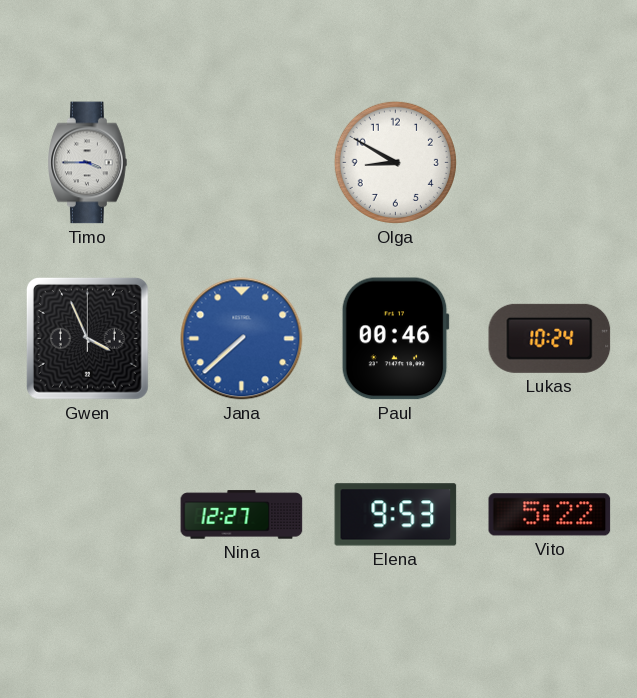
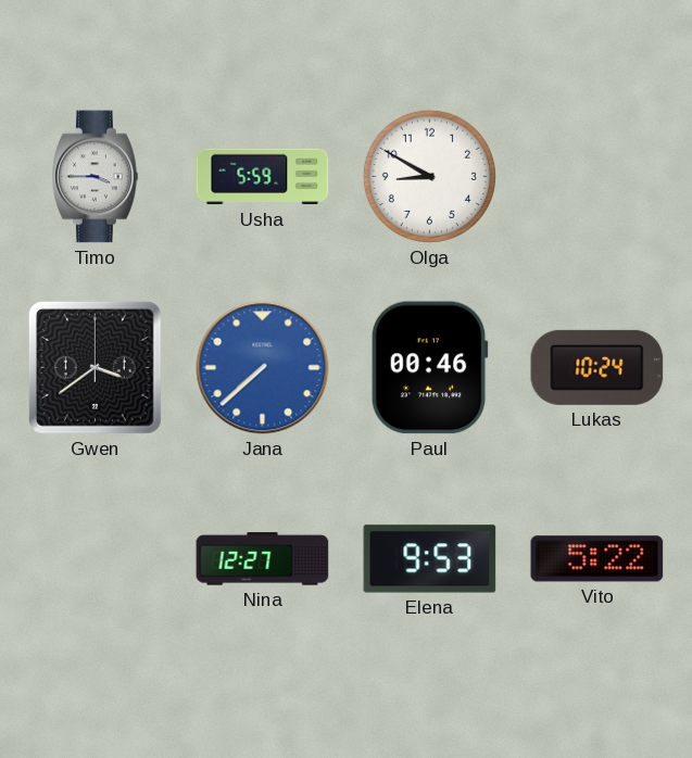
Usha: none -> 5:59 (263, 177)
Gwen: 3:56 -> 3:39 (95, 367)
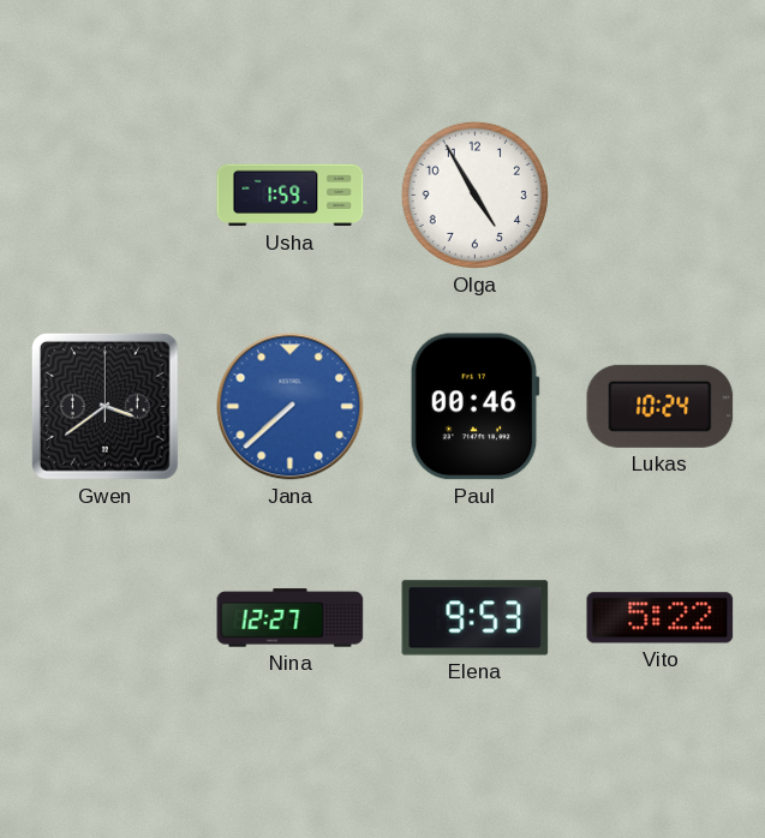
Timo: 3:45 -> none (96, 177)
Usha: 5:59 -> 1:59 (291, 196)
Olga: 8:50 -> 4:55 (474, 194)
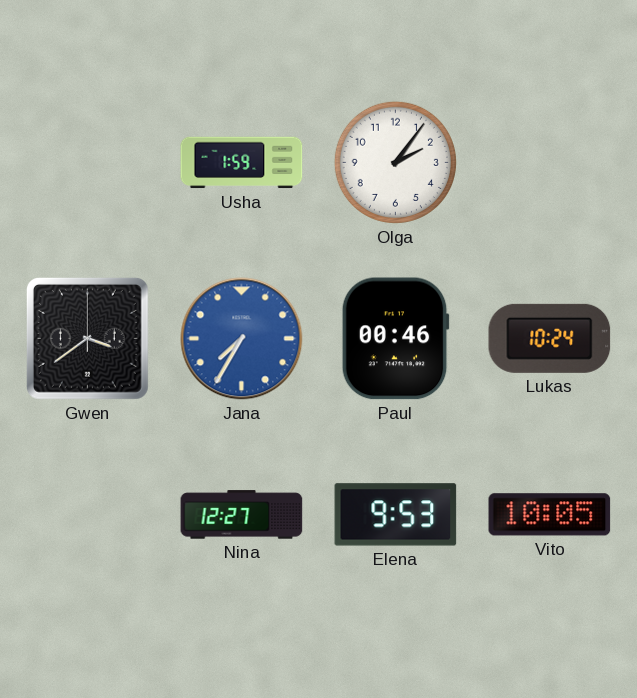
Olga: 4:55 -> 2:06 (395, 162)
Jana: 7:38 -> 7:35 (242, 339)
Vito: 5:22 -> 10:05 (550, 515)
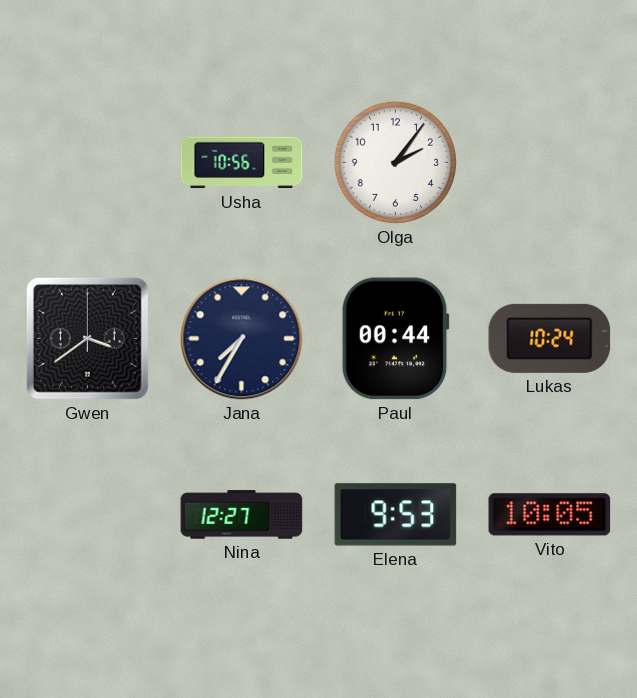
Usha: 1:59 -> 10:56 (242, 163)
Jana dial: blue -> navy (242, 339)
Paul: 00:46 -> 00:44 (395, 339)
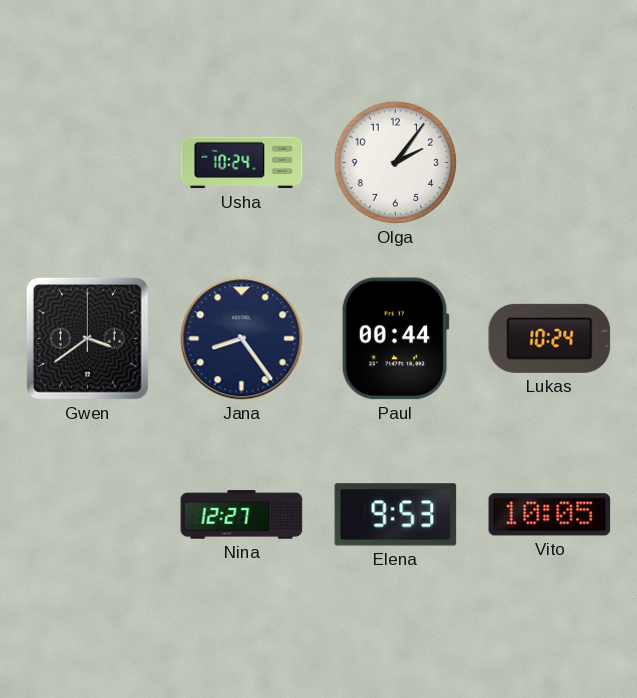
Usha: 10:56 -> 10:24 (242, 163)
Jana: 7:35 -> 8:24 (242, 339)
